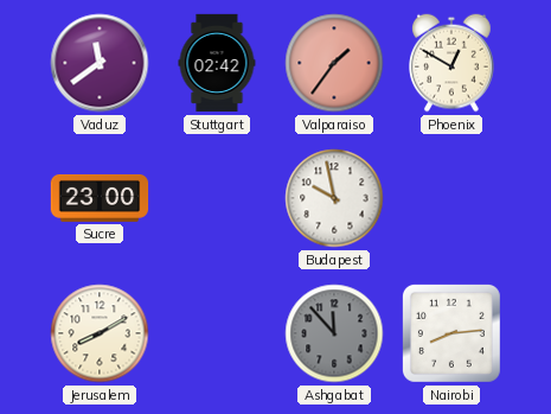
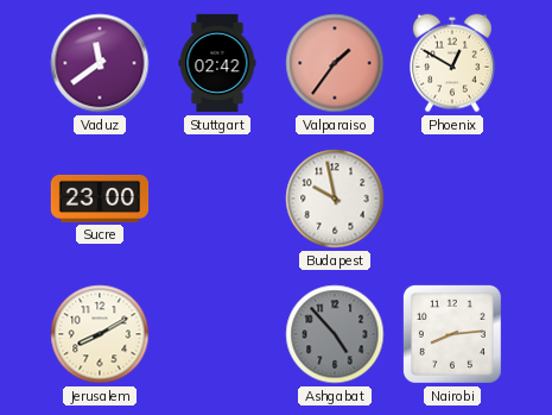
Ashgabat: 11:53 -> 4:53 (335, 334)
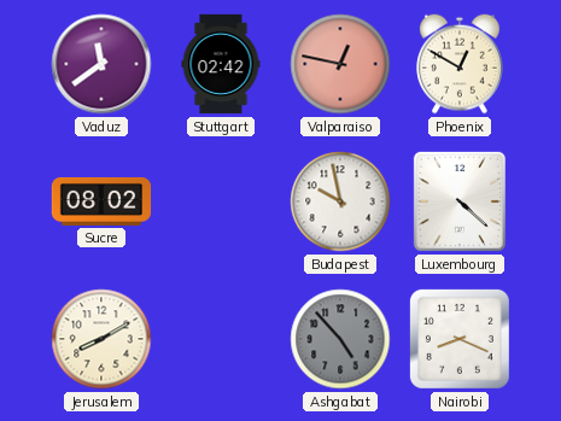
Valparaiso: 1:36 -> 12:47 (340, 64)
Sucre: 23:00 -> 08:02 (101, 201)
Luxembourg: none -> 4:22 (460, 201)
Nairobi: 8:14 -> 8:19 (460, 339)
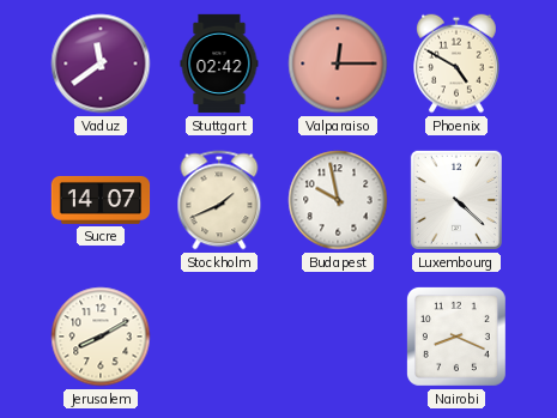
Valparaiso: 12:47 -> 12:15 (338, 63)
Phoenix: 12:50 -> 4:50 (456, 63)
Sucre: 08:02 -> 14:07 (101, 200)
Stockholm: none -> 1:41 (219, 200)
Ashgabat: 4:53 -> none (340, 339)
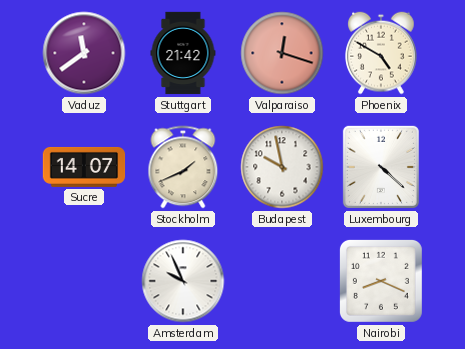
Stuttgart: 02:42 -> 21:42 (183, 53)
Valparaiso: 12:15 -> 12:18 (282, 53)
Jerusalem: 8:10 -> none (101, 337)
Amsterdam: none -> 9:56 (183, 281)
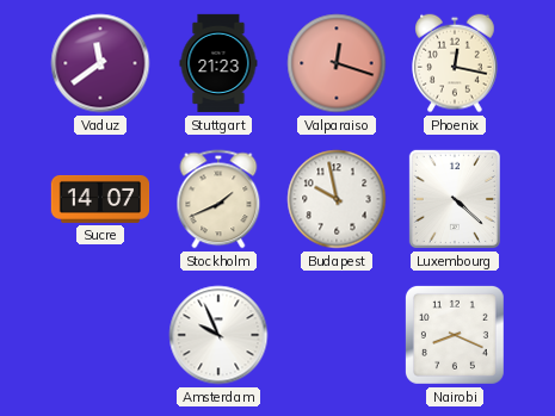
Stuttgart: 21:42 -> 21:23 (218, 63)
Phoenix: 4:50 -> 12:17 (455, 63)
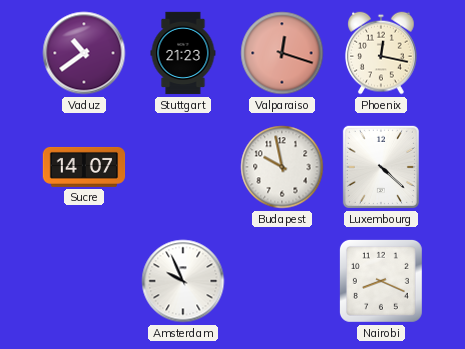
Vaduz: 11:39 -> 10:39 (84, 53)
Stockholm: 1:41 -> none (218, 199)
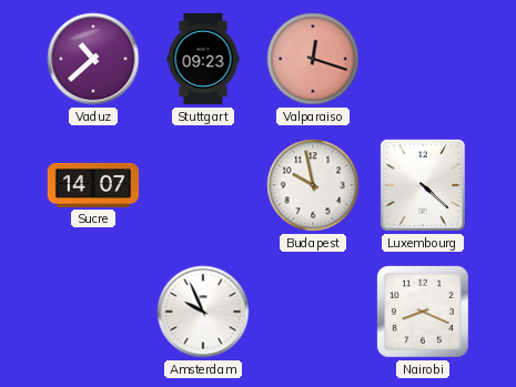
Vaduz: 10:39 -> 10:38 (93, 59)
Stuttgart: 21:23 -> 09:23 (203, 59)
Phoenix: 12:17 -> none (381, 53)
